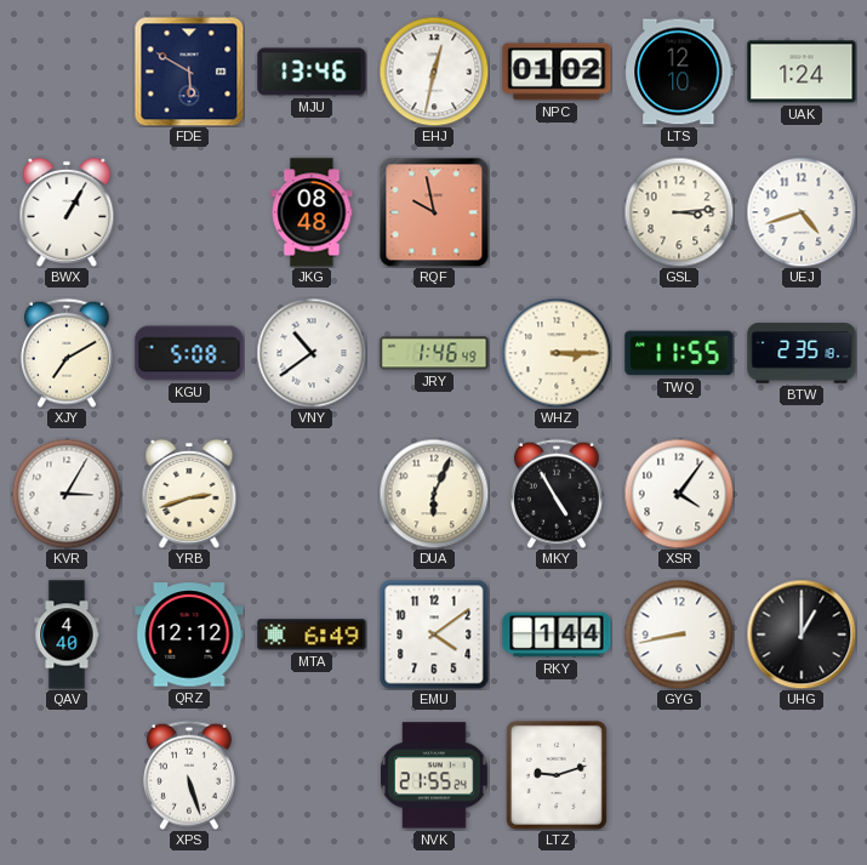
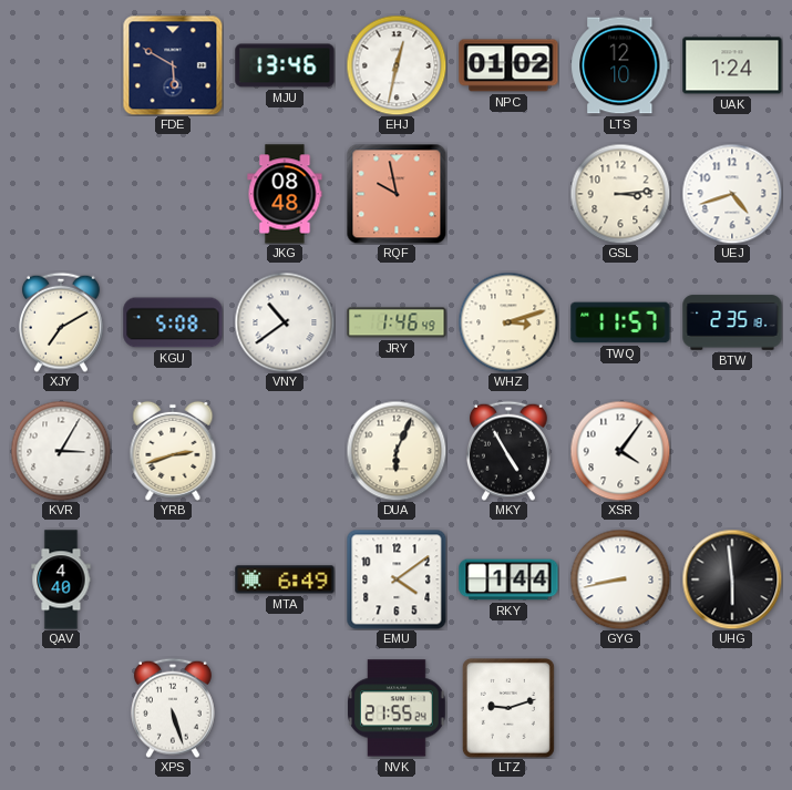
BWX: 1:05 -> none (67, 212)
WHZ: 3:15 -> 3:12 (508, 322)
TWQ: 11:55 -> 11:57 (620, 322)
QRZ: 12:12 -> none (189, 634)
UHG: 1:00 -> 5:59 (732, 579)
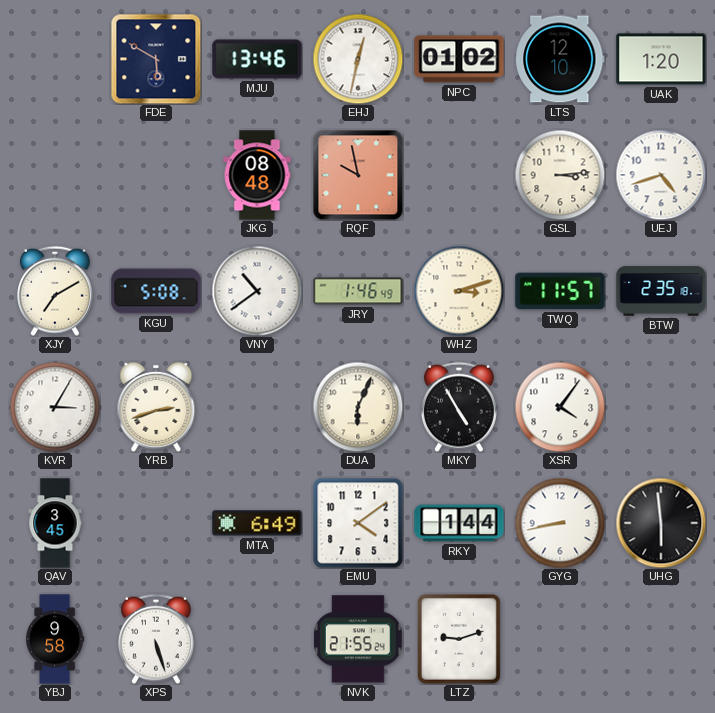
UAK: 1:24 -> 1:20 (661, 59)
QAV: 4:40 -> 3:45 (55, 523)
YBJ: none -> 9:58 (55, 639)
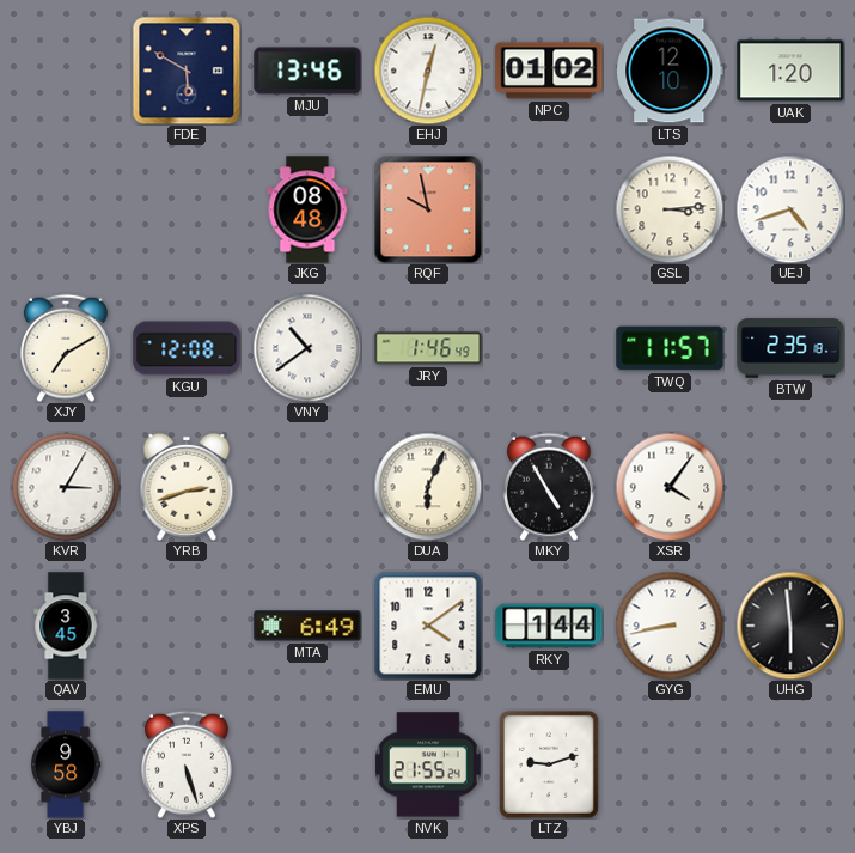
KGU: 5:08 -> 12:08 (187, 348)
WHZ: 3:12 -> none (459, 291)
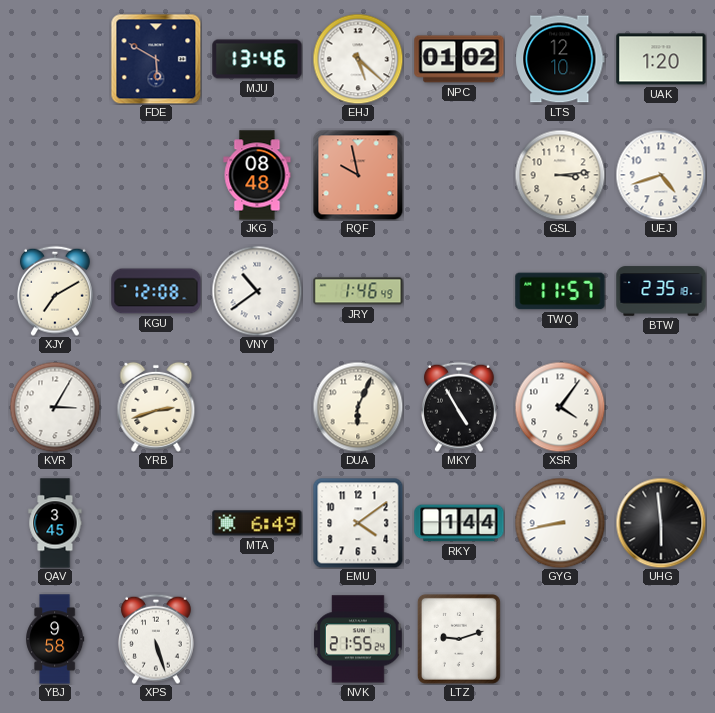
EHJ: 12:32 -> 5:22 (358, 59)
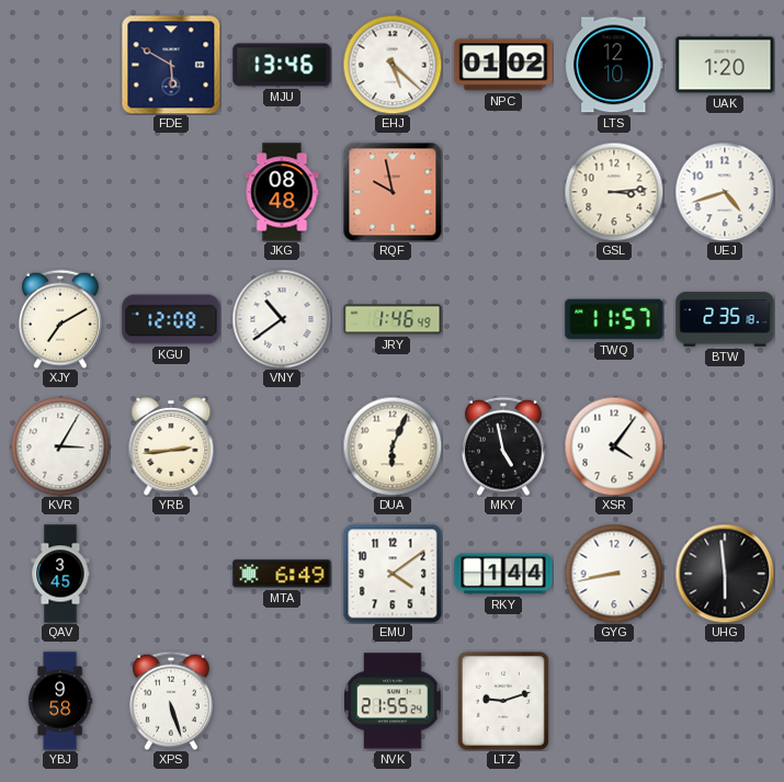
YRB: 2:42 -> 2:44 (171, 446)
MKY: 4:55 -> 4:58 (503, 446)
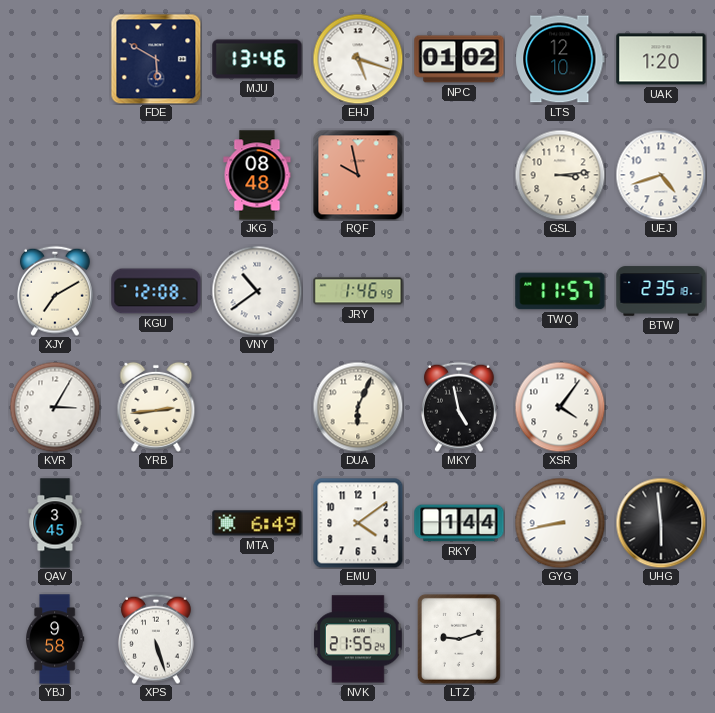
EHJ: 5:22 -> 5:18 (358, 59)
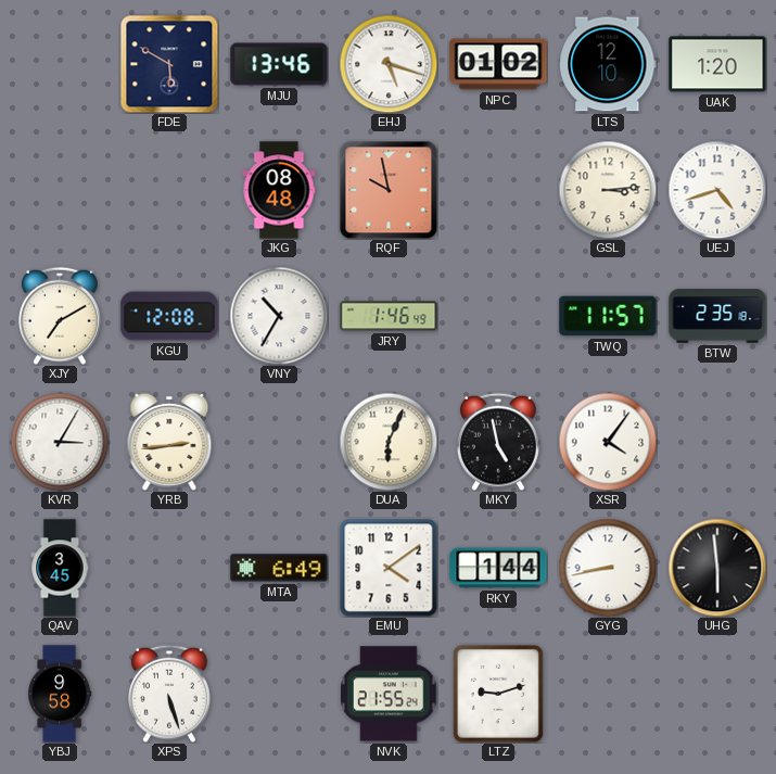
VNY: 10:39 -> 10:35 (279, 316)
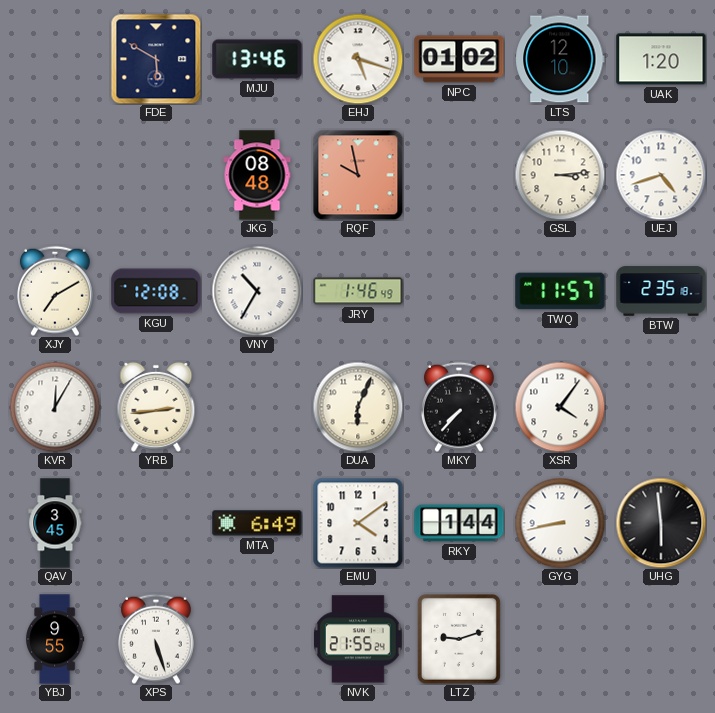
KVR: 3:05 -> 12:05 (55, 407)
MKY: 4:58 -> 7:37 (459, 407)
YBJ: 9:58 -> 9:55 (55, 639)
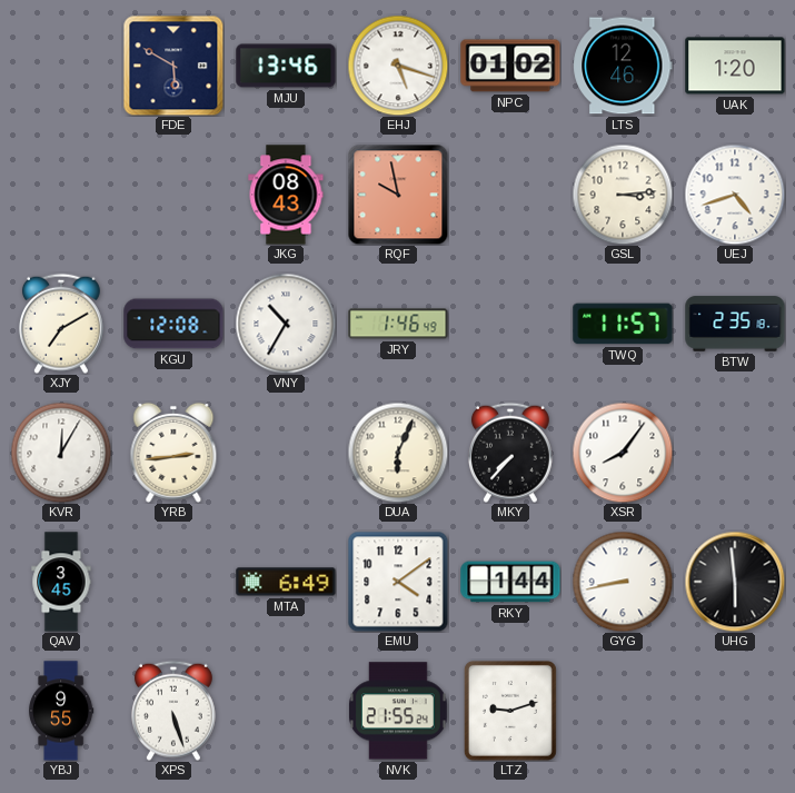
LTS: 12:10 -> 12:46 (623, 66)
JKG: 08:48 -> 08:43 (286, 195)
XSR: 4:06 -> 8:06 (623, 453)
